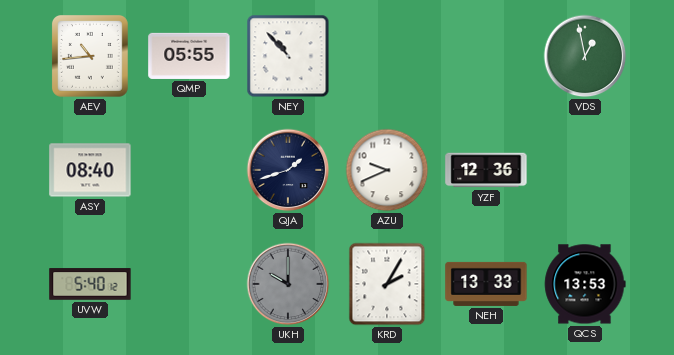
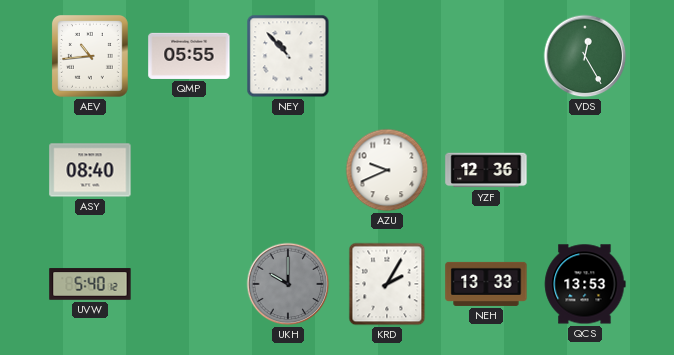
VDS: 12:58 -> 12:25 (585, 56)
QJA: 1:42 -> none (288, 170)
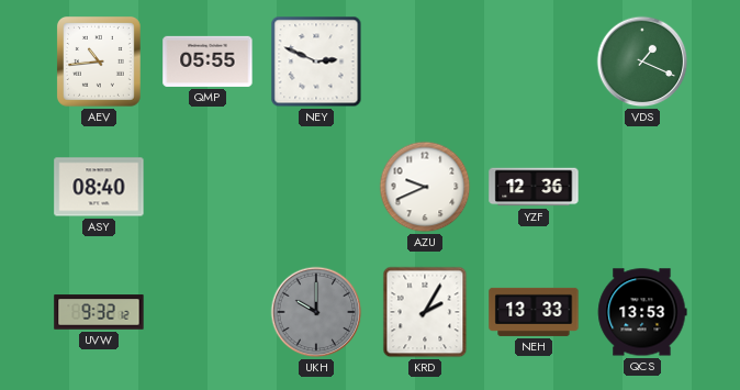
NEY: 10:53 -> 2:49 (316, 62)
VDS: 12:25 -> 1:19 (642, 62)
UVW: 5:40 -> 9:32 (99, 312)
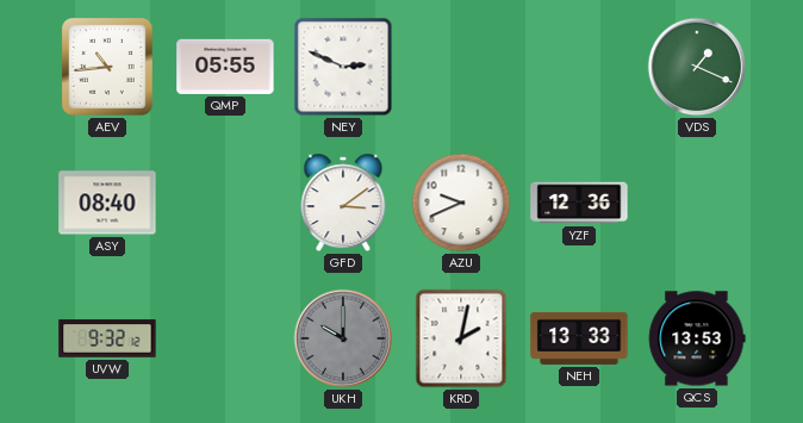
GFD: none -> 3:09 (343, 203)
KRD: 2:05 -> 2:02 (461, 338)
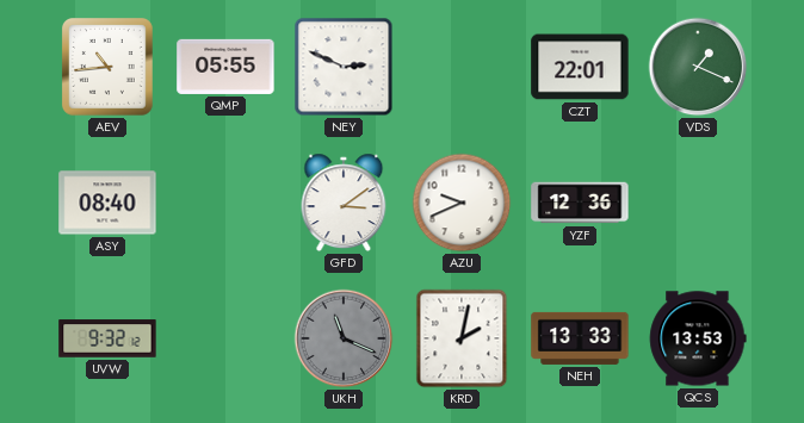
CZT: none -> 22:01 (580, 67)
UKH: 10:00 -> 11:19 (344, 338)
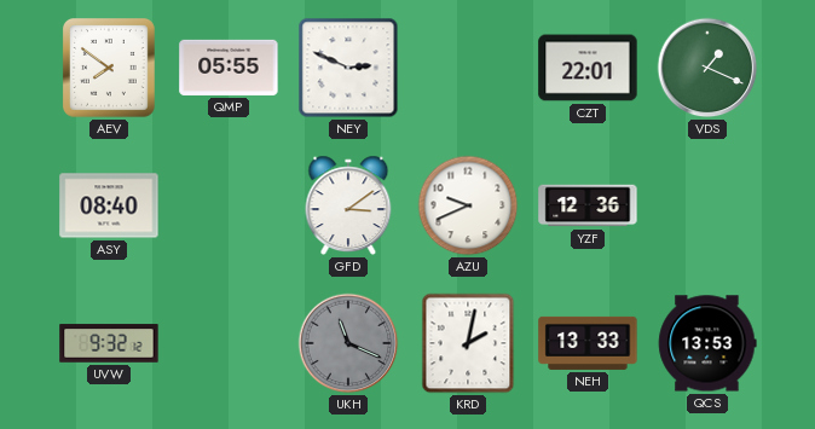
AEV: 10:44 -> 7:51 (109, 69)
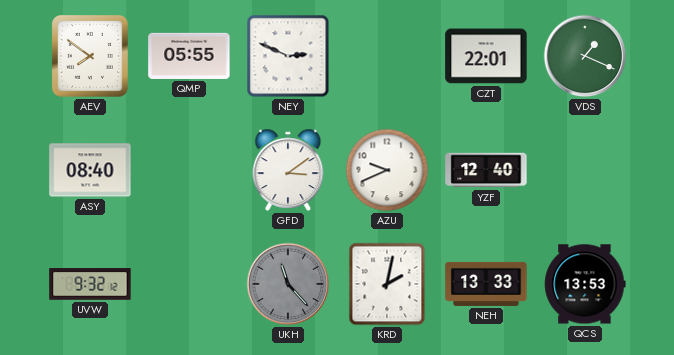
YZF: 12:36 -> 12:40 (486, 170)
UKH: 11:19 -> 11:23 (288, 284)
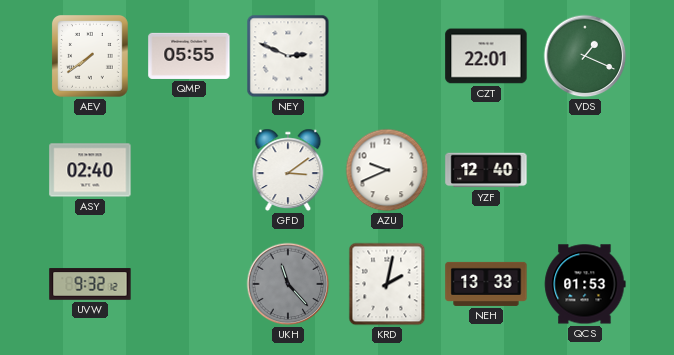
AEV: 7:51 -> 7:39 (90, 57)
ASY: 08:40 -> 02:40 (90, 170)
QCS: 13:53 -> 01:53 (585, 284)
